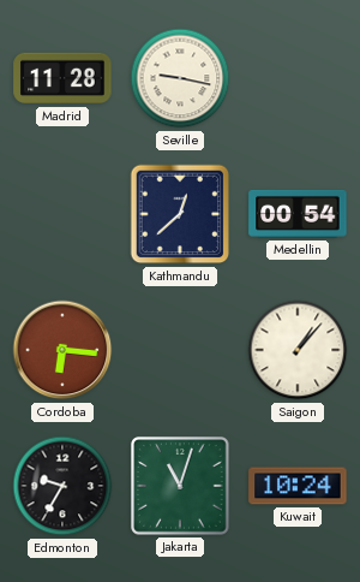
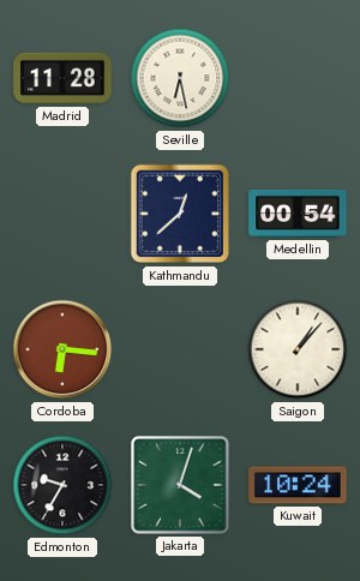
Seville: 9:17 -> 6:28 (180, 78)
Jakarta: 11:03 -> 4:03 (180, 485)
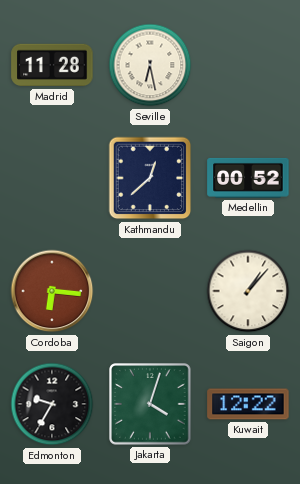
Medellin: 00:54 -> 00:52 (248, 178)
Kuwait: 10:24 -> 12:22 (248, 404)
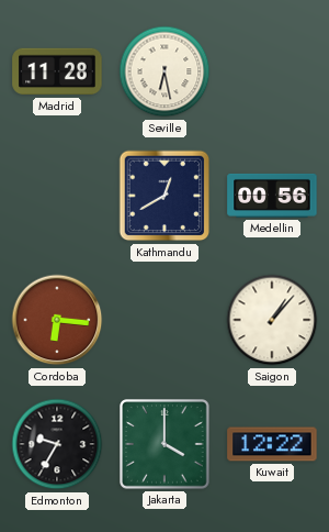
Kathmandu: 12:38 -> 12:40 (164, 196)
Medellin: 00:52 -> 00:56 (272, 196)
Jakarta: 4:03 -> 4:00 (164, 444)
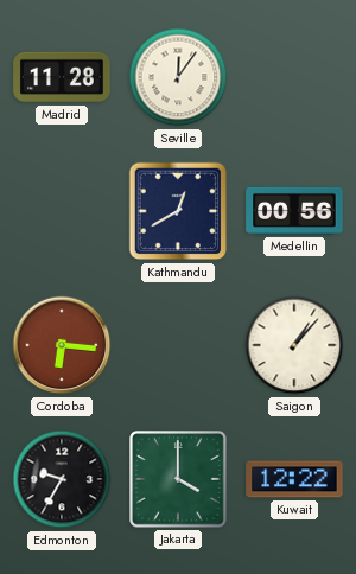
Seville: 6:28 -> 12:06 (178, 77)
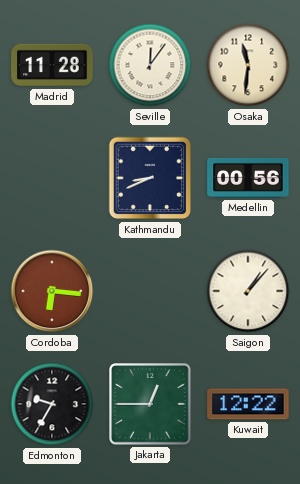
Osaka: none -> 11:31 (248, 65)
Kathmandu: 12:40 -> 8:41 (150, 178)
Jakarta: 4:00 -> 12:45 (150, 404)
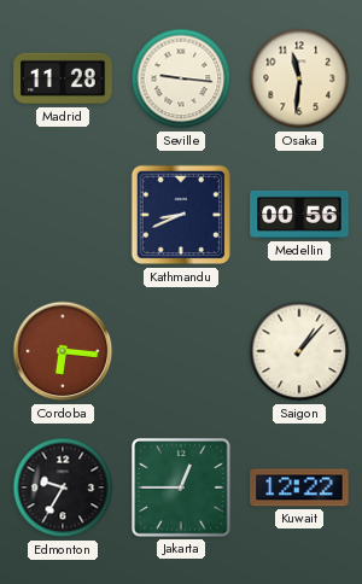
Seville: 12:06 -> 9:16 (181, 78)
